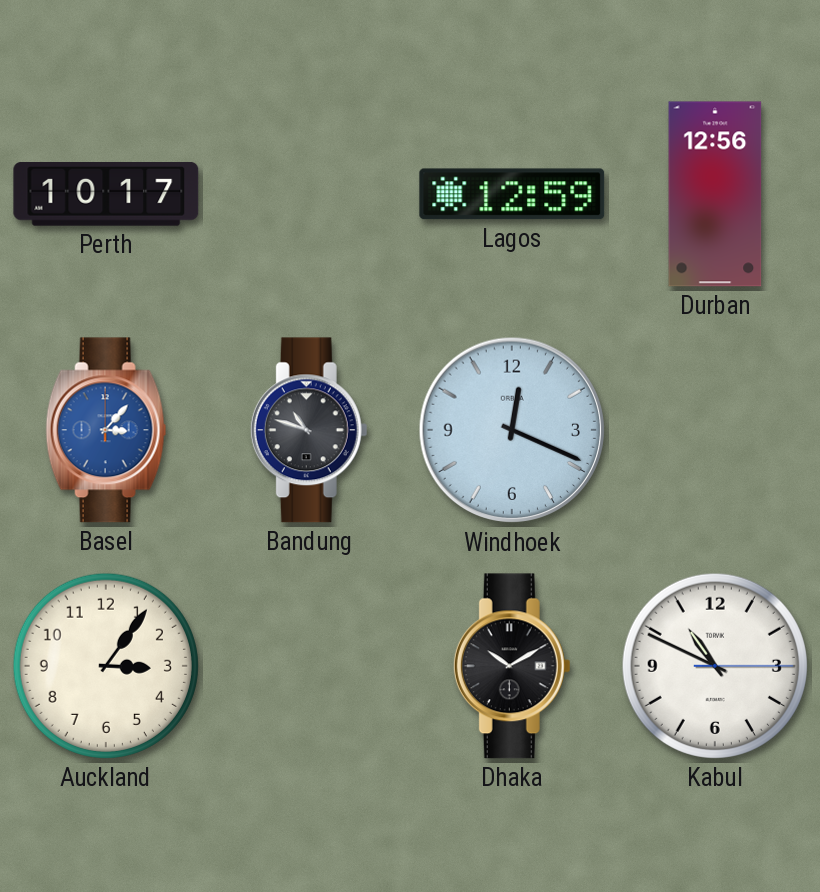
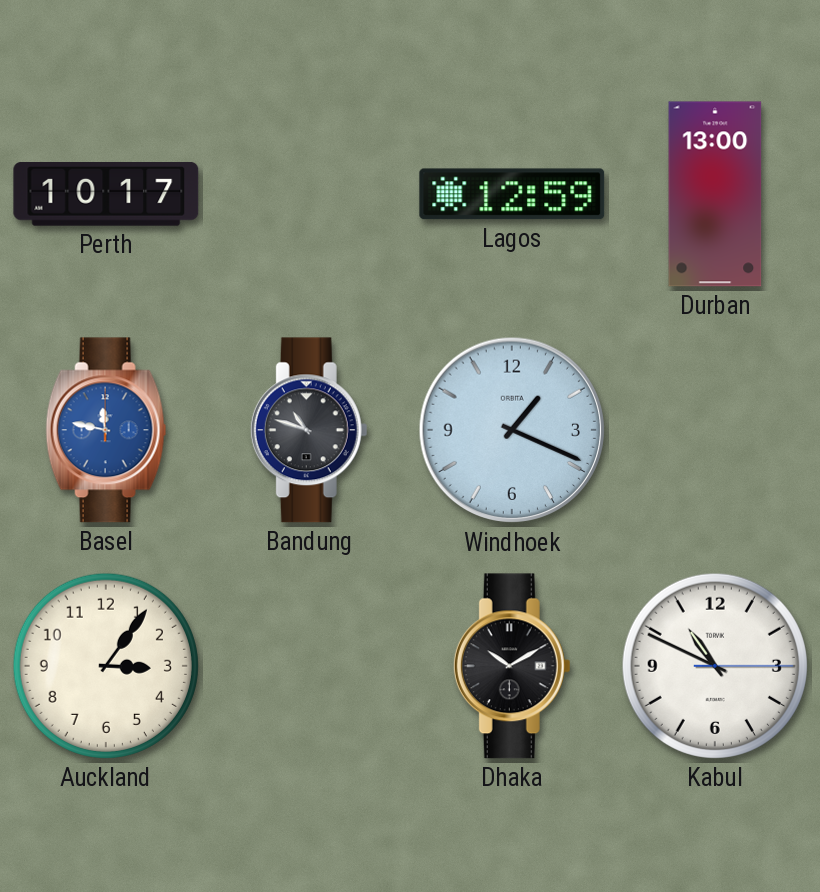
Durban: 12:56 -> 13:00 (715, 194)
Basel: 3:07 -> 11:47 (106, 430)
Windhoek: 12:19 -> 1:19 (512, 430)
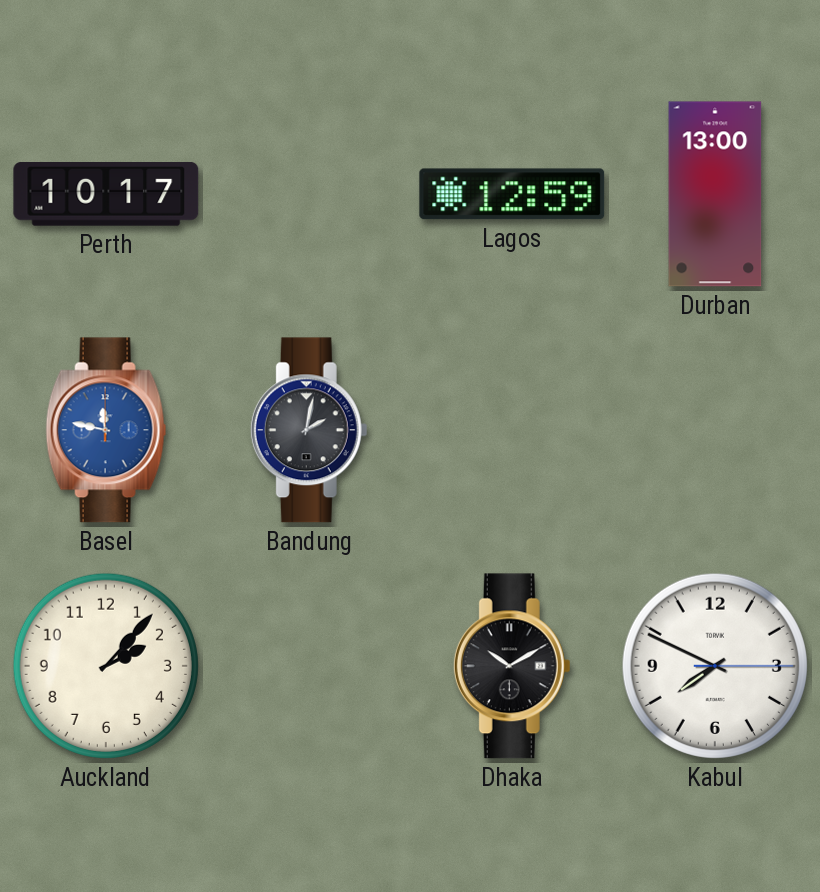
Bandung: 10:48 -> 2:02 (309, 430)
Windhoek: 1:19 -> none (512, 430)
Auckland: 3:06 -> 2:07 (106, 666)
Kabul: 10:49 -> 7:49 (715, 666)
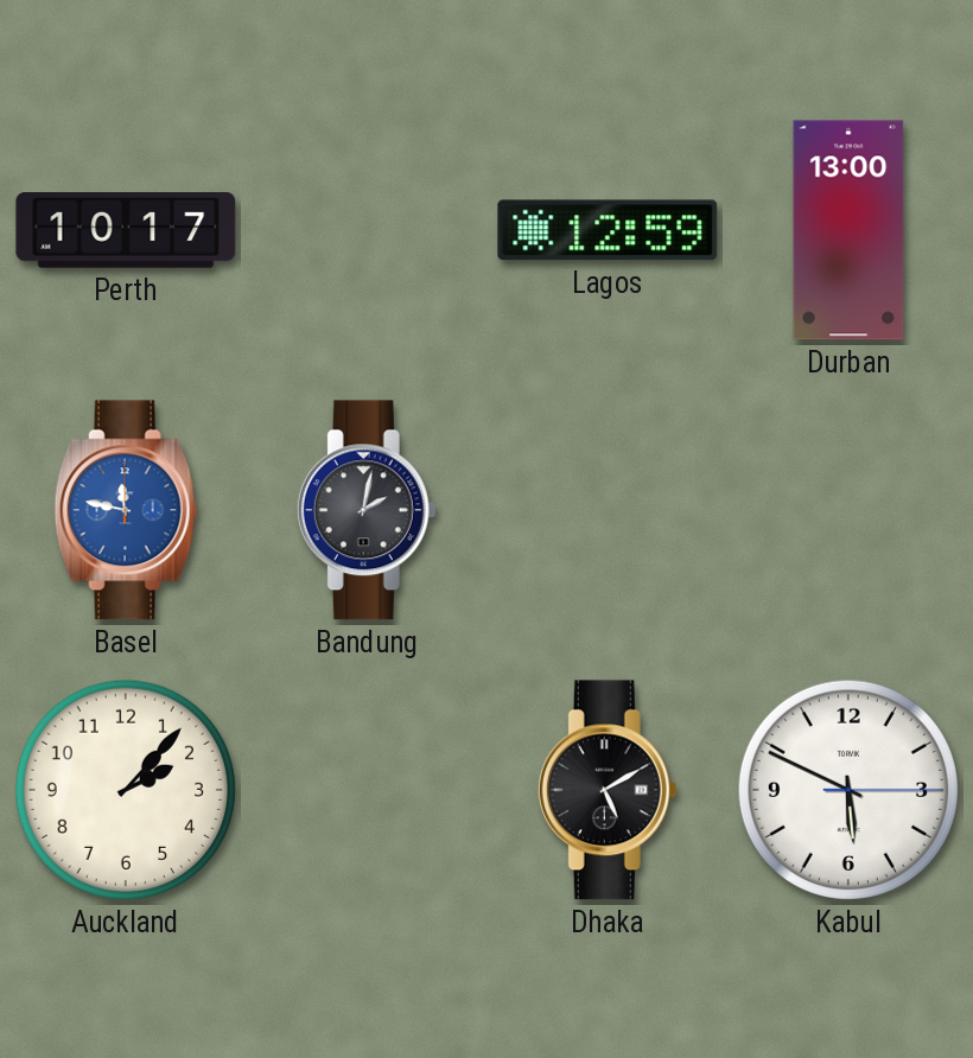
Dhaka: 10:10 -> 5:10 (608, 790)
Kabul: 7:49 -> 5:49 (848, 790)
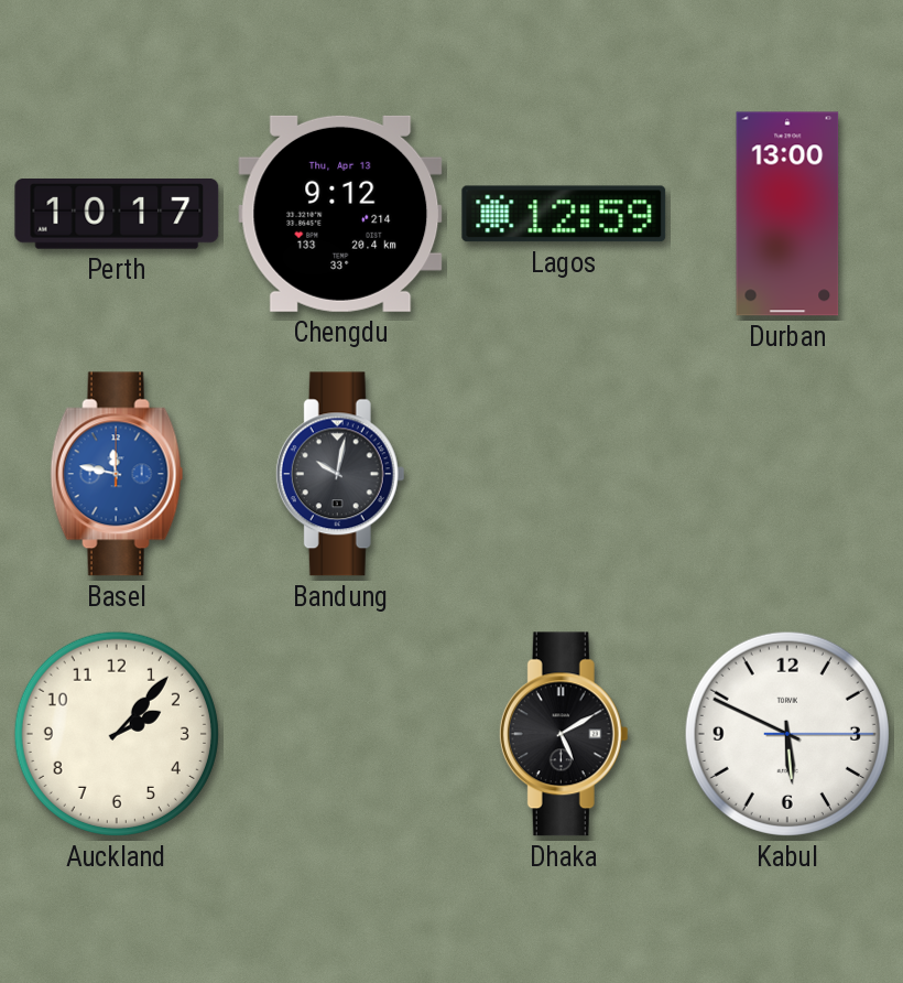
Chengdu: none -> 9:12 (340, 214)
Bandung: 2:02 -> 10:02 (340, 474)
